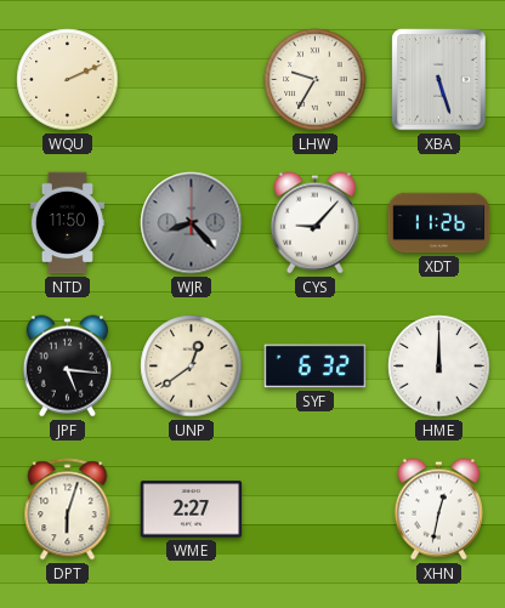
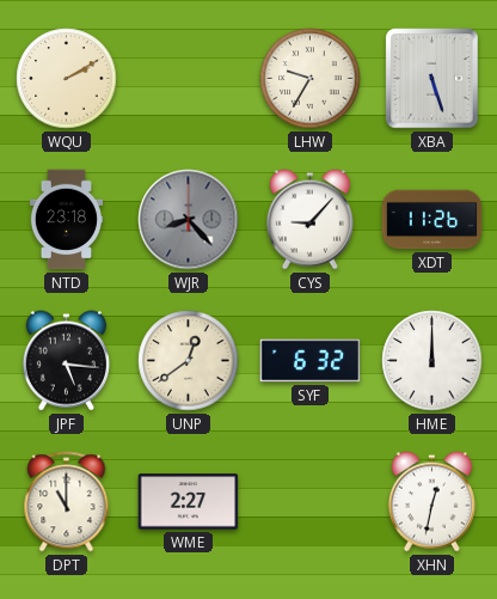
WQU: 2:11 -> 2:10 (67, 79)
NTD: 11:50 -> 23:18 (66, 220)
DPT: 6:03 -> 11:00 (67, 502)
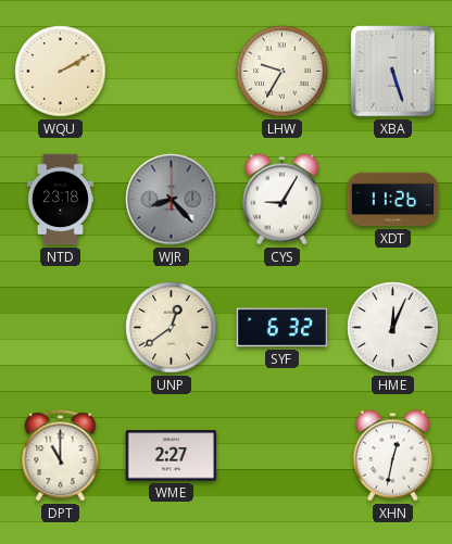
CYS: 9:07 -> 9:05 (281, 200)
JPF: 5:16 -> none (66, 361)
HME: 12:00 -> 12:04 (393, 328)
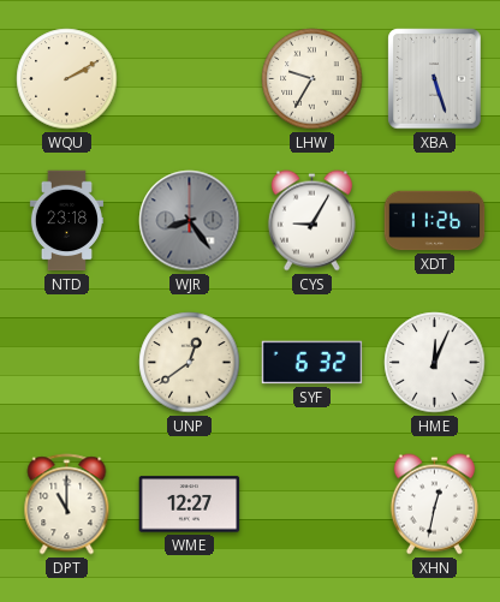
WJR: 8:23 -> 8:24 (190, 221)
WME: 2:27 -> 12:27 (190, 505)
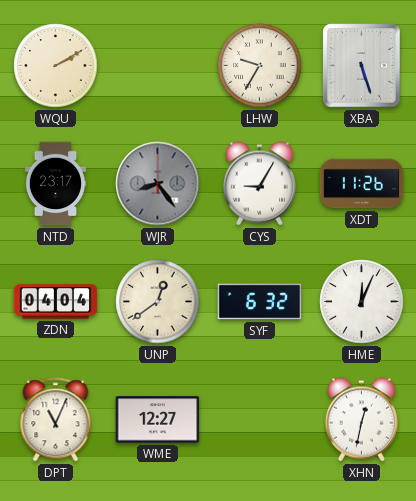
NTD: 23:18 -> 23:17 (55, 184)
ZDN: none -> 04:04 (56, 302)
DPT: 11:00 -> 11:04 (56, 420)
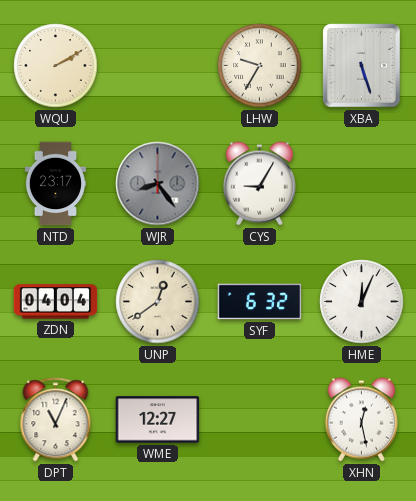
XDT: 11:26 -> none (362, 184)
XHN: 12:32 -> 12:28 (361, 420)
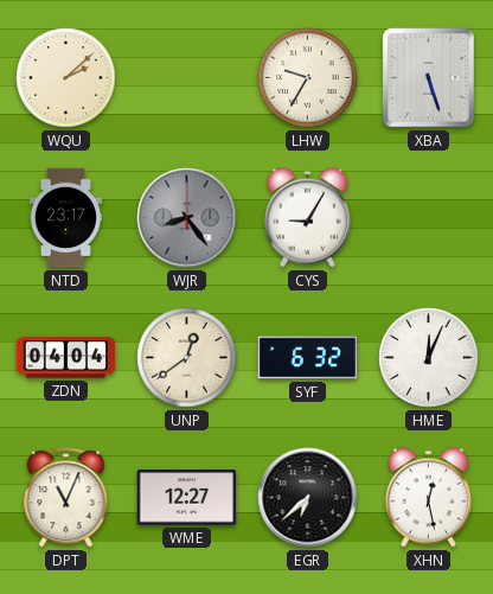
WQU: 2:10 -> 2:08 (66, 78)
EGR: none -> 6:38 (308, 498)
